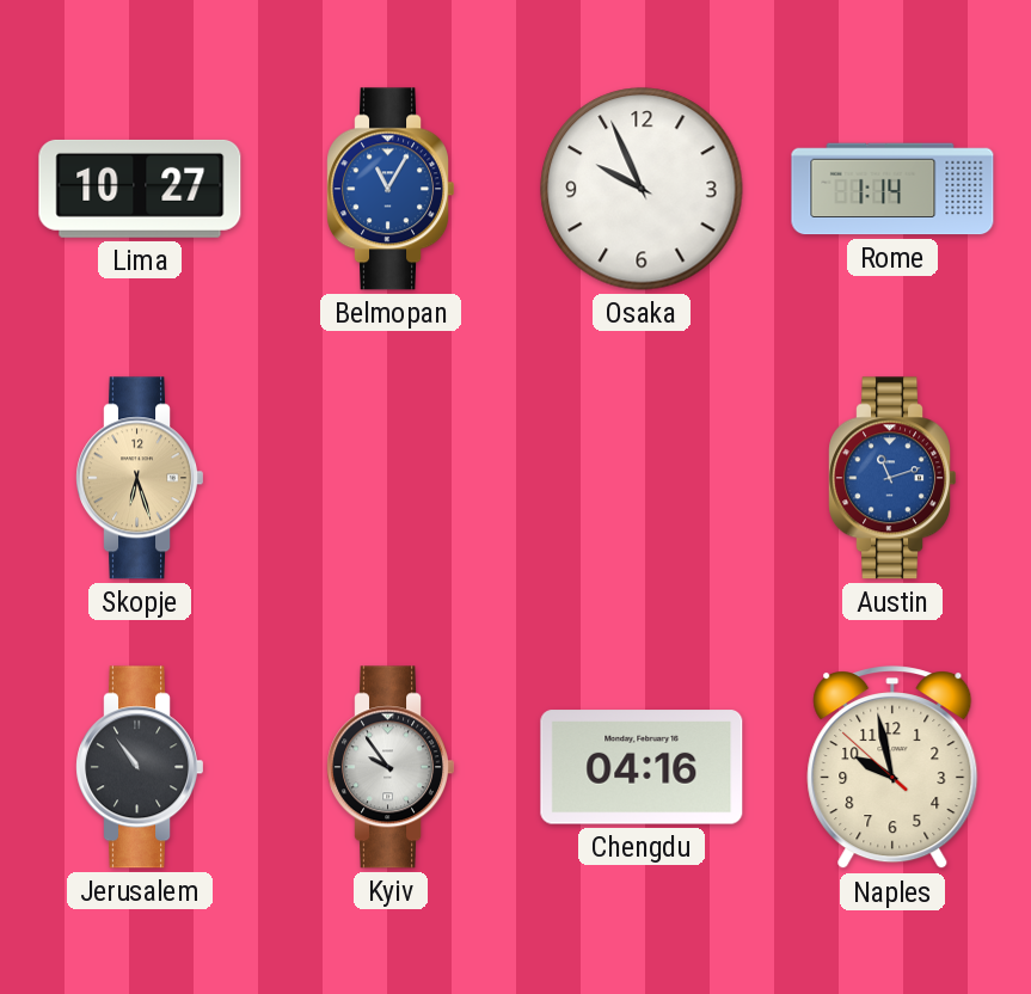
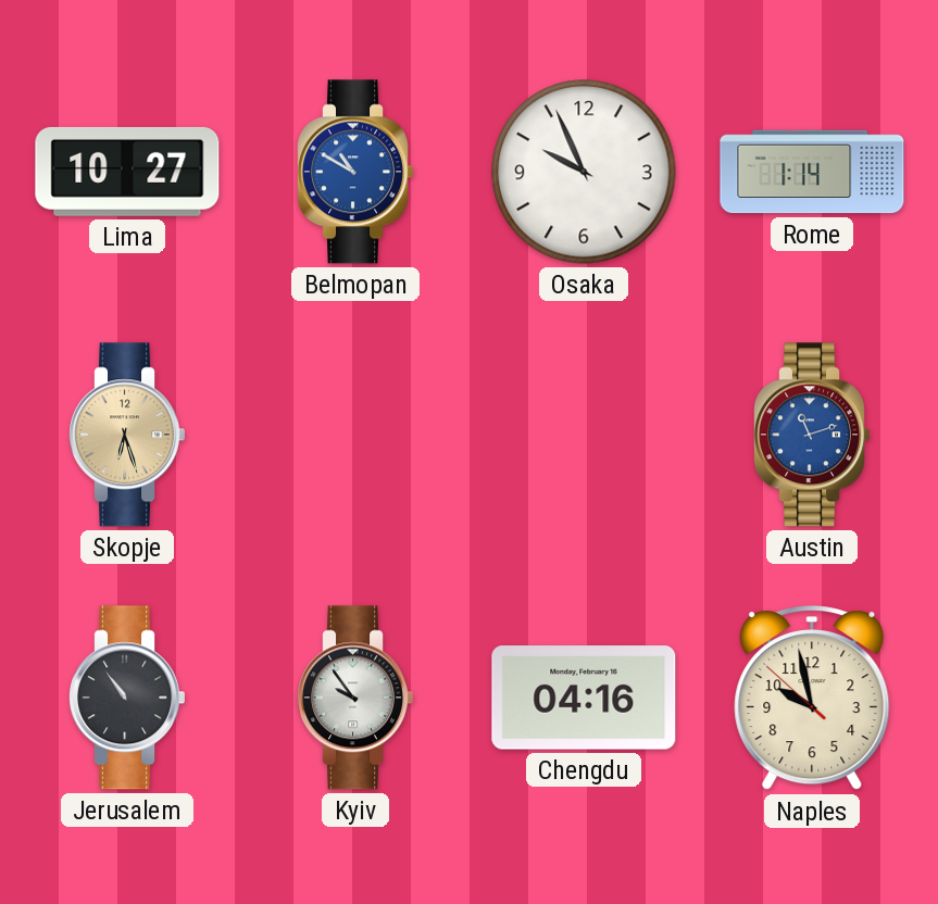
Belmopan: 11:05 -> 10:50 (354, 172)
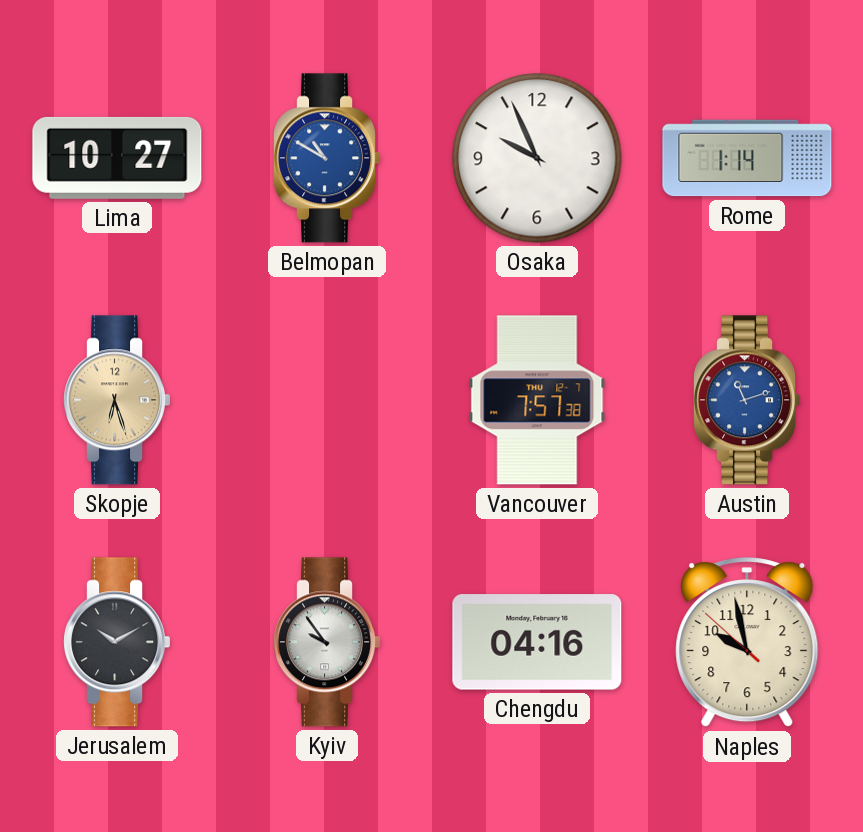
Vancouver: none -> 7:57 (537, 400)
Jerusalem: 10:54 -> 10:10 (116, 642)
